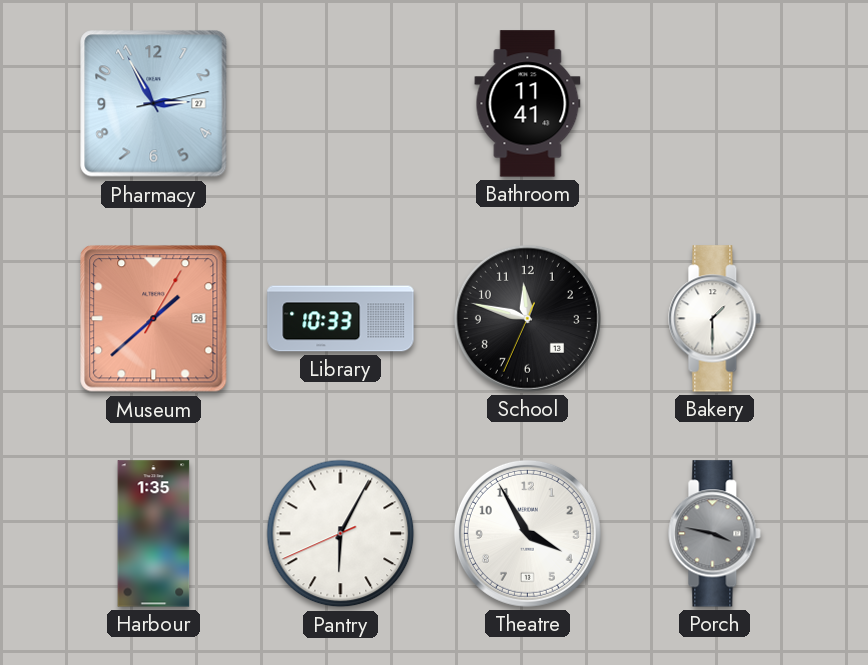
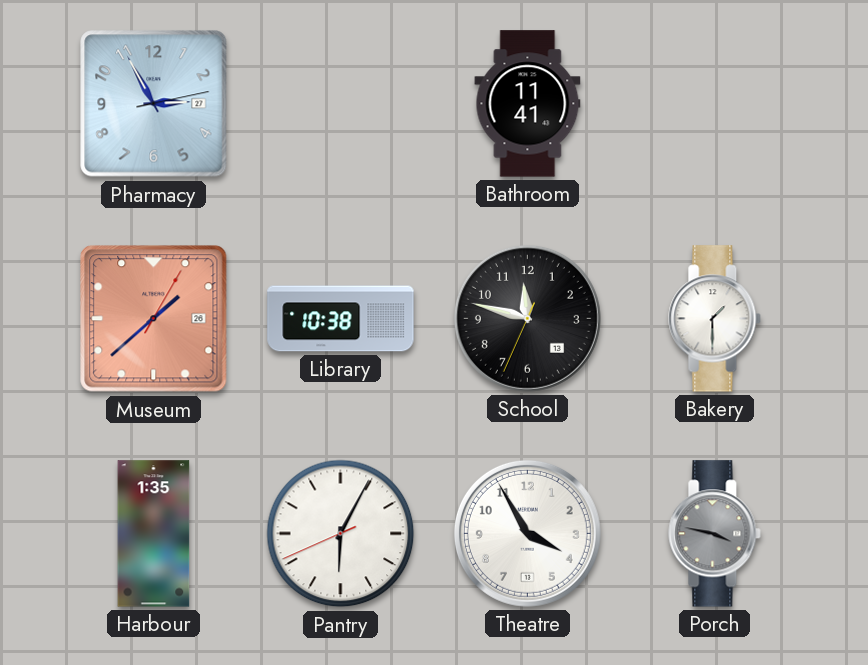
Library: 10:33 -> 10:38 (341, 319)
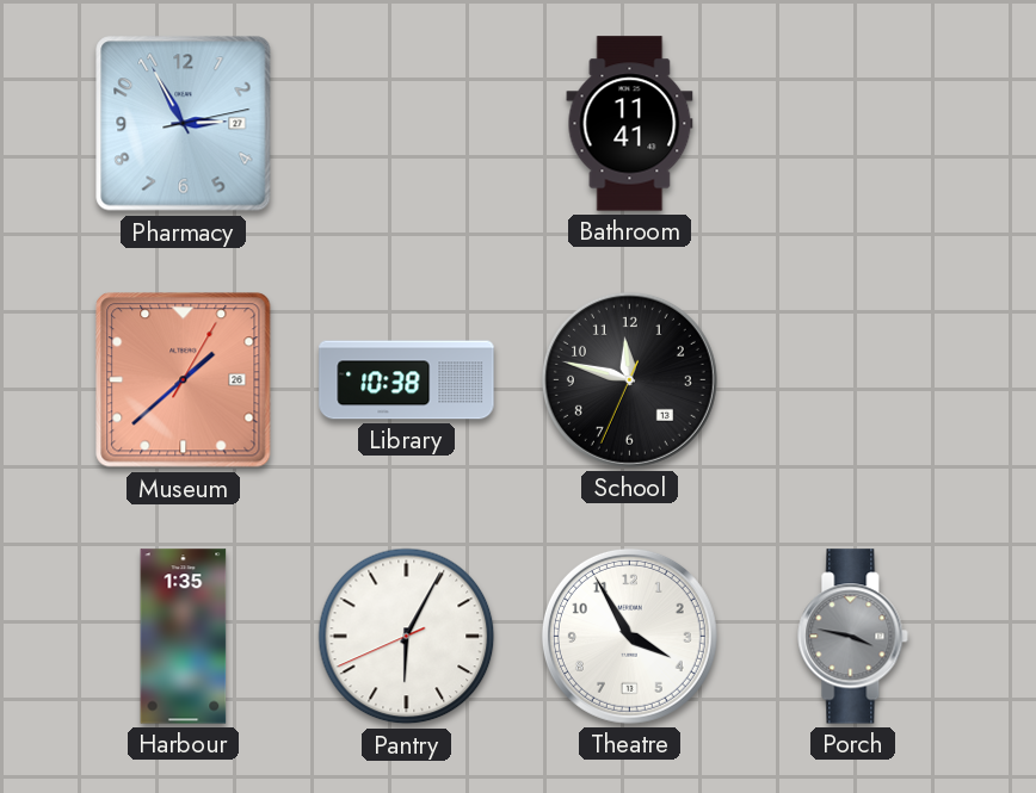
Bakery: 1:30 -> none (715, 319)
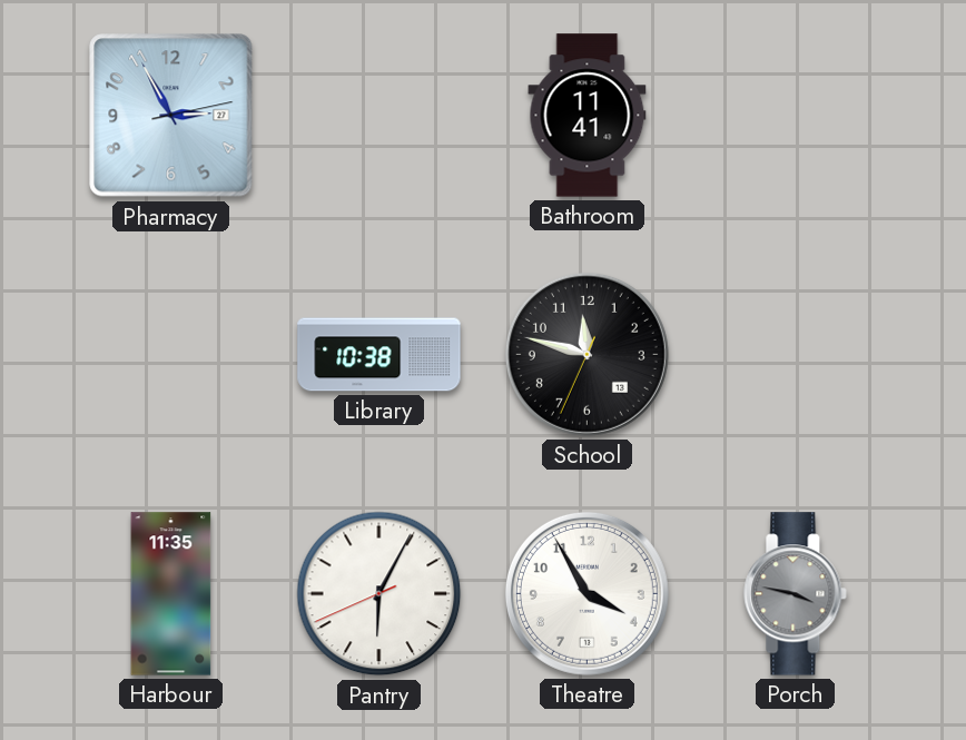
Museum: 1:38 -> none (184, 380)
Harbour: 1:35 -> 11:35 (171, 594)
